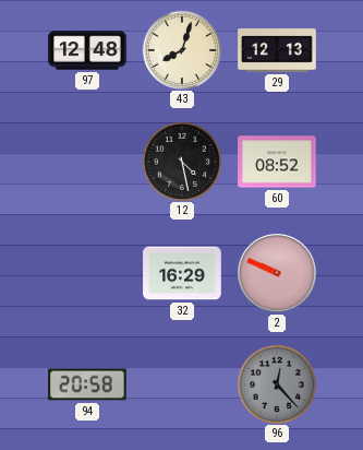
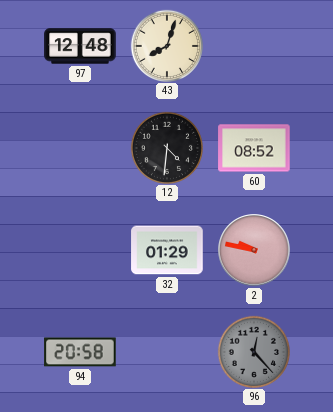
29: 12:13 -> none (277, 50)
12: 4:28 -> 4:31 (166, 147)
32: 16:29 -> 01:29 (167, 250)
2: 9:49 -> 9:47 (254, 250)
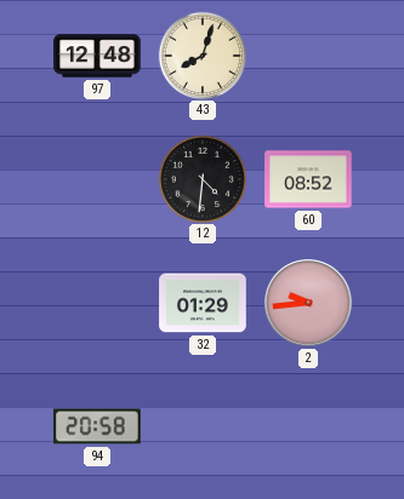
2: 9:47 -> 9:44 (308, 303)
96: 12:23 -> none (253, 351)
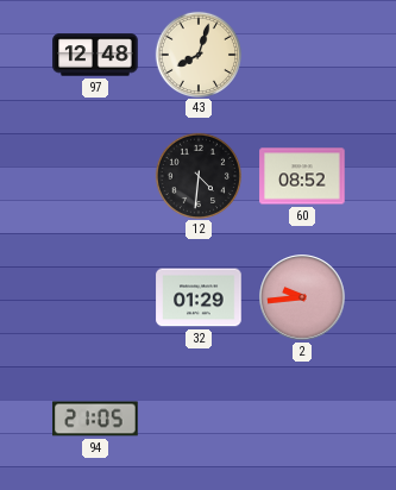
94: 20:58 -> 21:05 (95, 419)
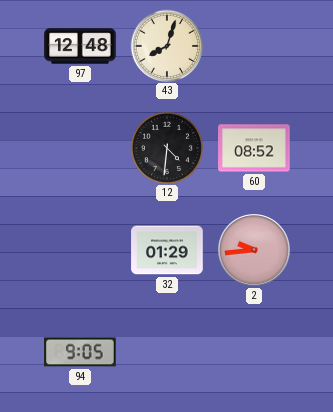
94: 21:05 -> 9:05 (80, 352)
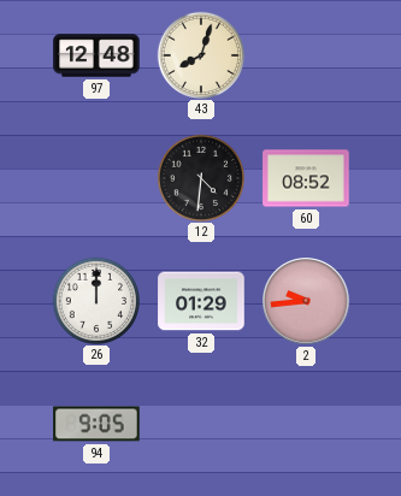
26: none -> 12:00 (95, 300)
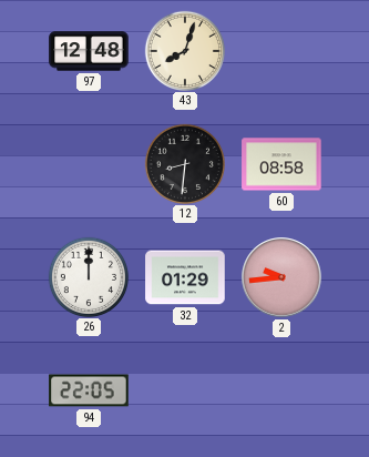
12: 4:31 -> 8:31 (184, 163)
60: 08:52 -> 08:58 (281, 164)
94: 9:05 -> 22:05 (89, 390)
